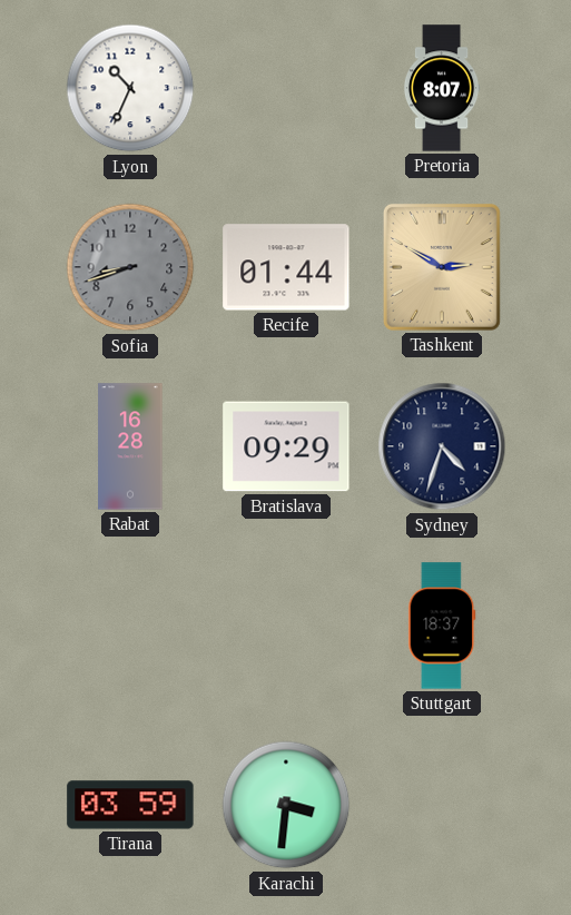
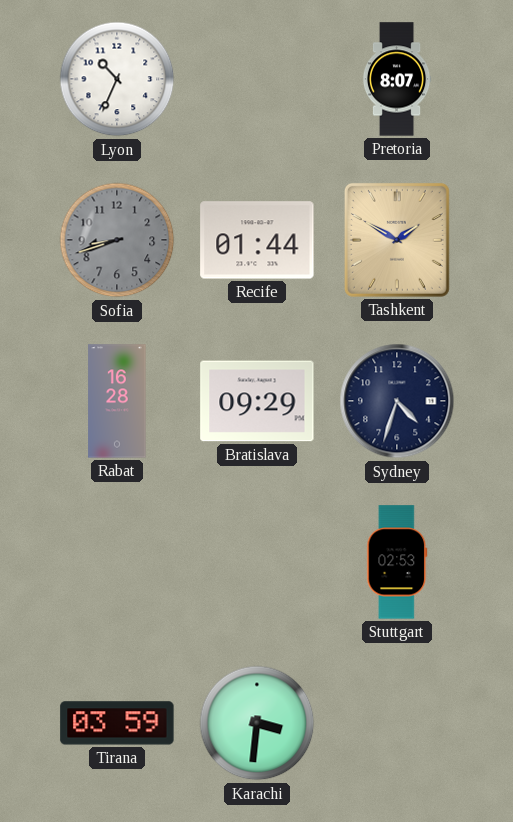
Tashkent: 2:50 -> 1:50 (397, 240)
Stuttgart: 18:37 -> 02:53 (397, 562)
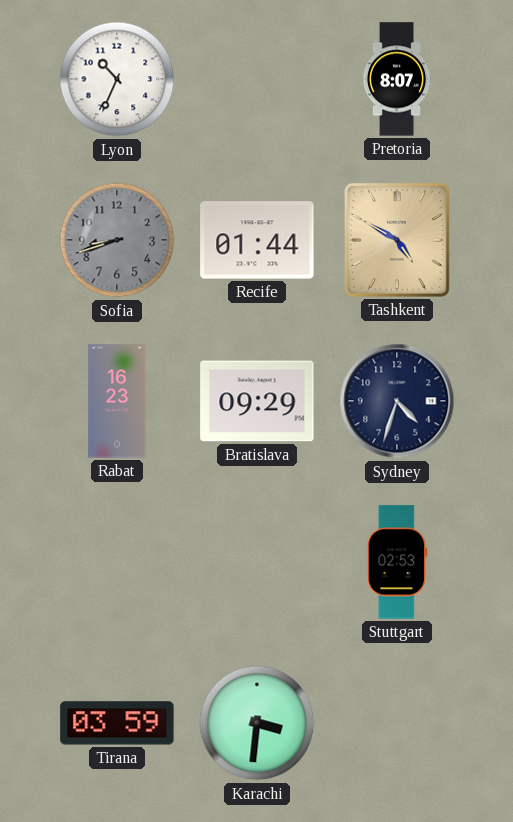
Tashkent: 1:50 -> 4:50 (397, 240)
Rabat: 16:28 -> 16:23 (117, 401)
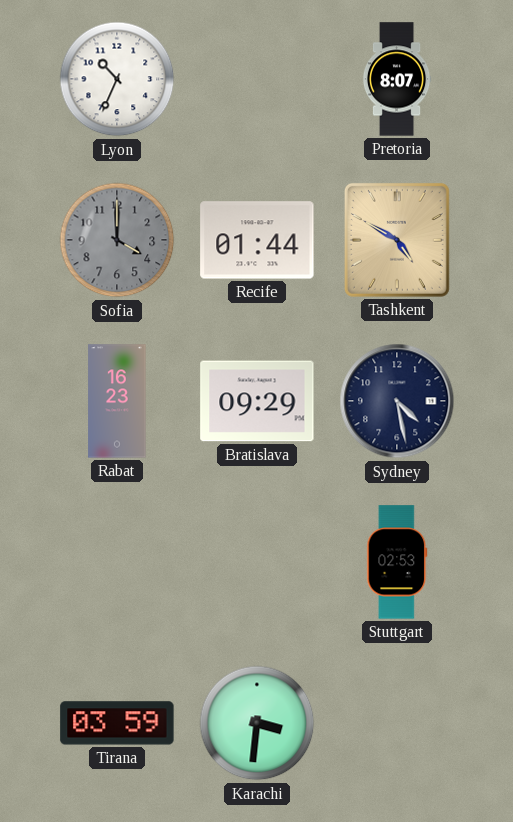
Sofia: 8:42 -> 4:00 (117, 240)
Sydney: 4:33 -> 4:28 (397, 401)
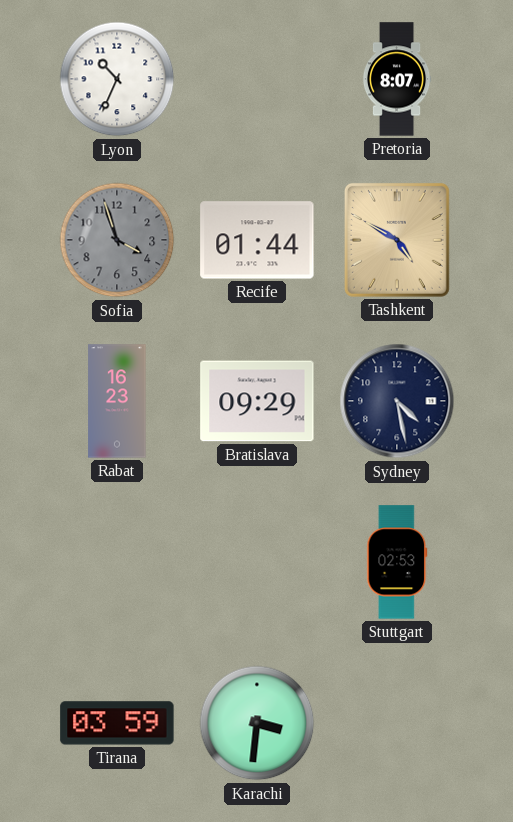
Sofia: 4:00 -> 3:57 (117, 240)
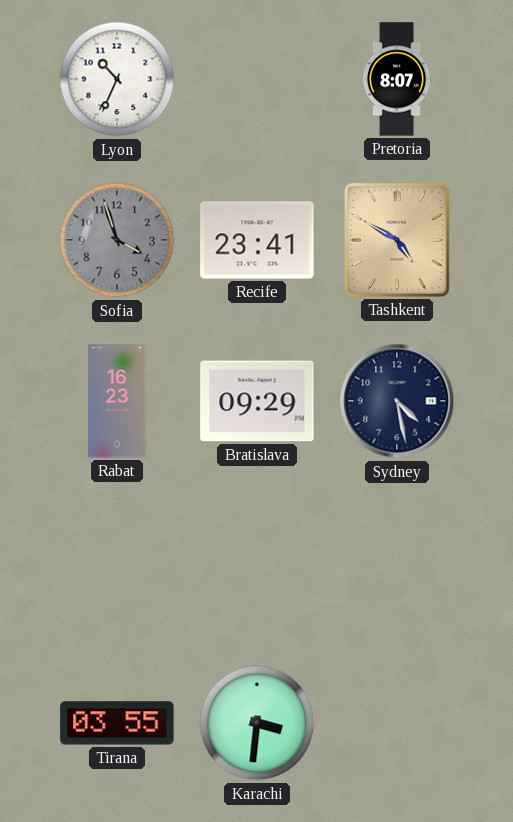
Recife: 01:44 -> 23:41 (257, 240)
Stuttgart: 02:53 -> none (397, 562)
Tirana: 03:59 -> 03:55 (117, 723)
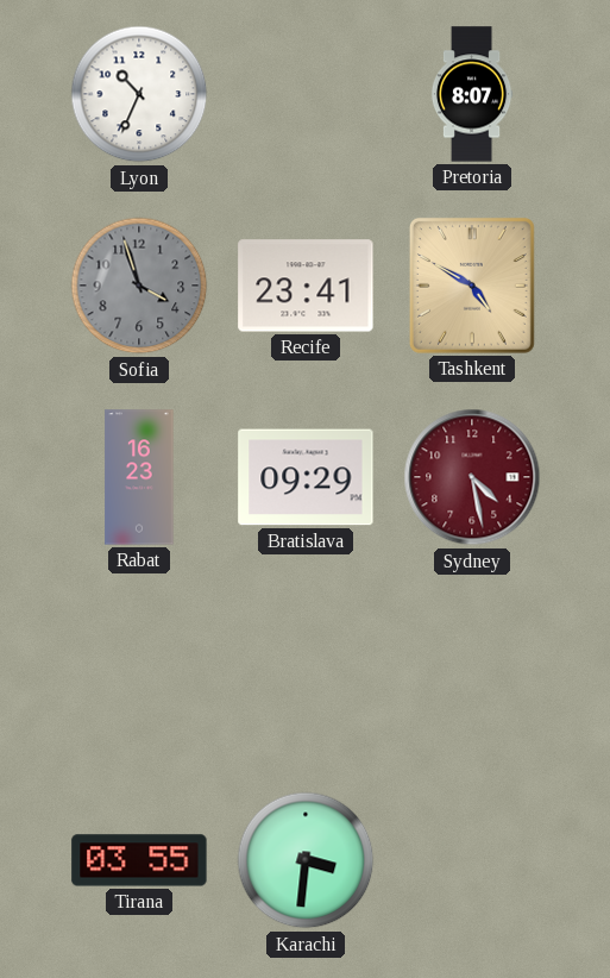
Sydney dial: navy -> burgundy (472, 477)
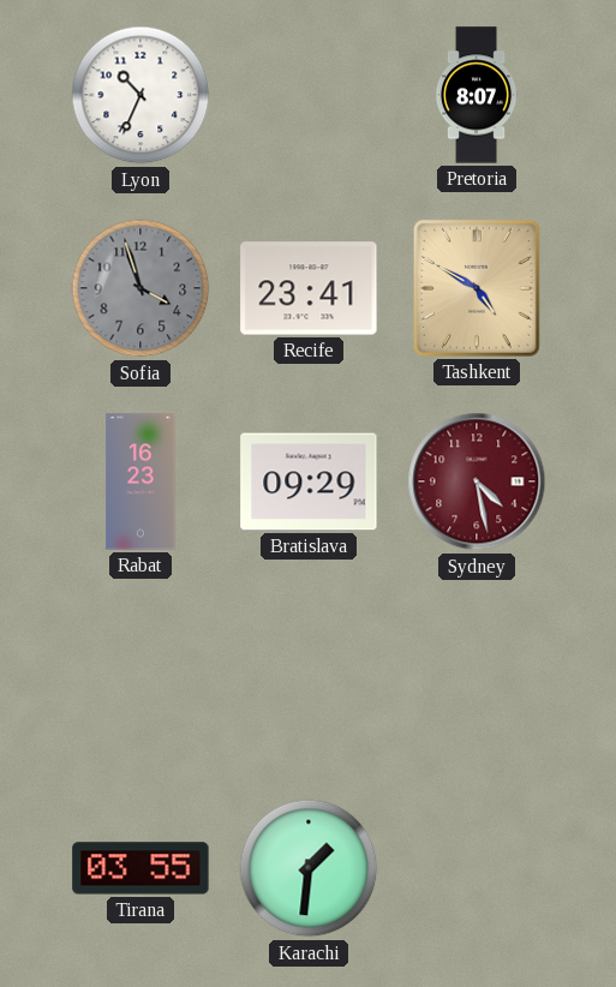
Karachi: 3:31 -> 1:31 (309, 868)
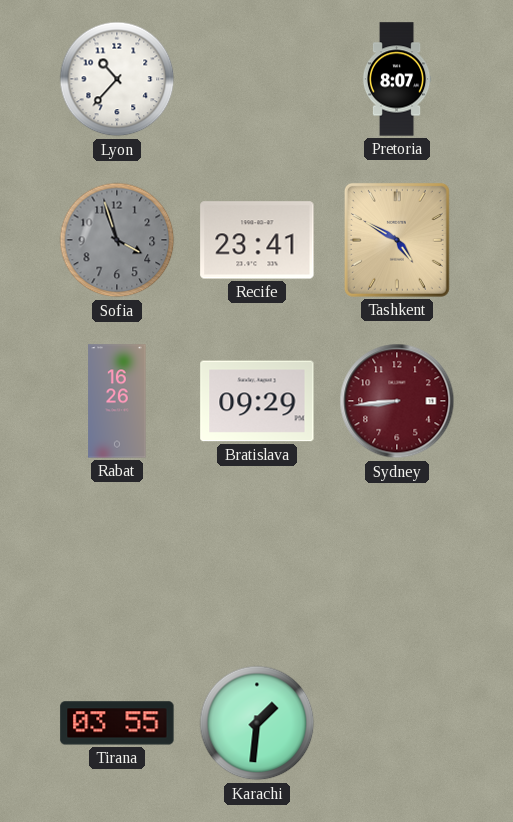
Lyon: 10:34 -> 10:37 (117, 79)
Rabat: 16:23 -> 16:26 (117, 401)
Sydney: 4:28 -> 8:44 (397, 401)
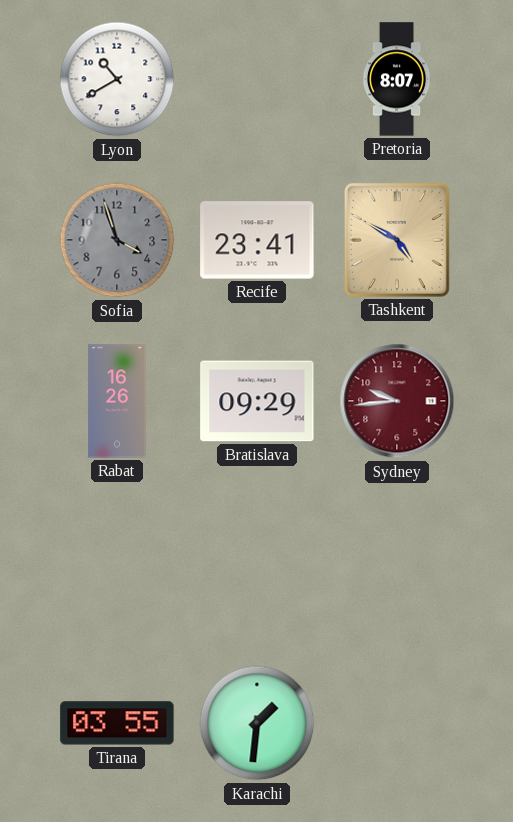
Lyon: 10:37 -> 10:40 (117, 79)
Sydney: 8:44 -> 9:44 (397, 401)
